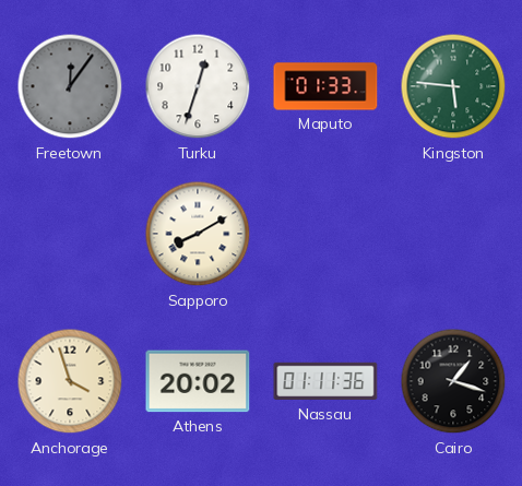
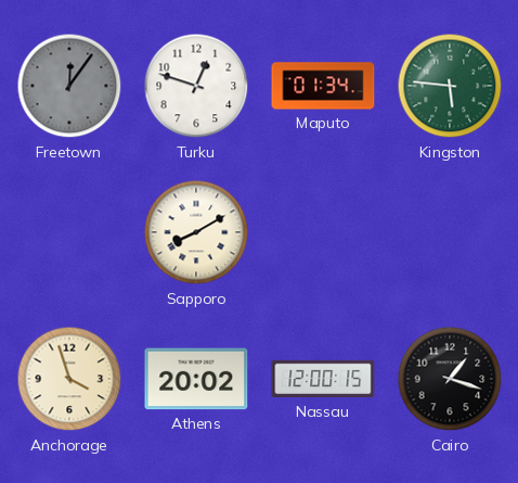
Turku: 12:33 -> 12:48 (196, 86)
Maputo: 01:33 -> 01:34 (323, 86)
Nassau: 01:11 -> 12:00 (323, 379)
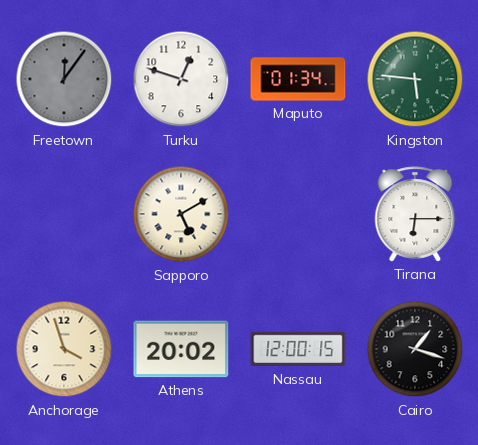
Sapporo: 8:10 -> 5:10 (181, 214)
Tirana: none -> 6:15 (415, 214)
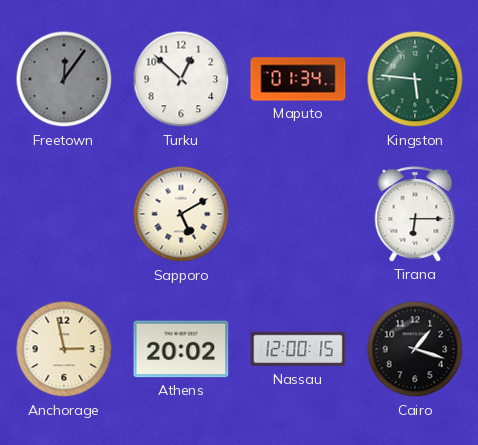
Turku: 12:48 -> 12:52 (181, 79)
Anchorage: 3:57 -> 2:58 (64, 349)
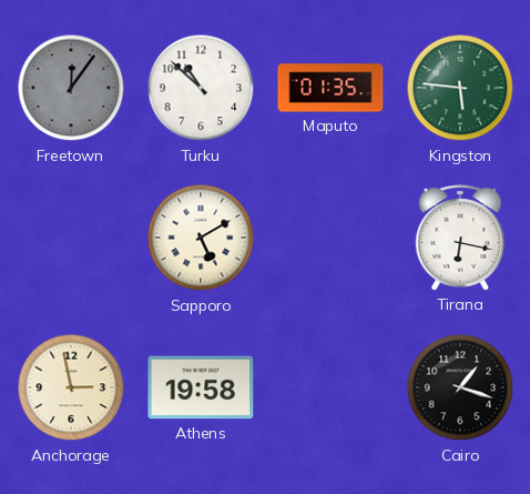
Turku: 12:52 -> 10:52 (201, 88)
Maputo: 01:34 -> 01:35 (330, 88)
Tirana: 6:15 -> 6:17 (460, 238)
Athens: 20:02 -> 19:58 (201, 387)
Nassau: 12:00 -> none (298, 349)
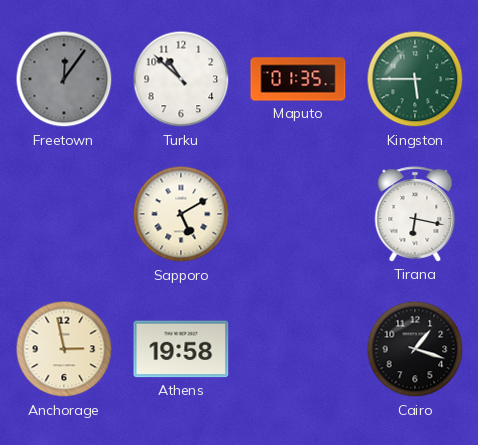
Kingston: 5:46 -> 5:45 (415, 79)
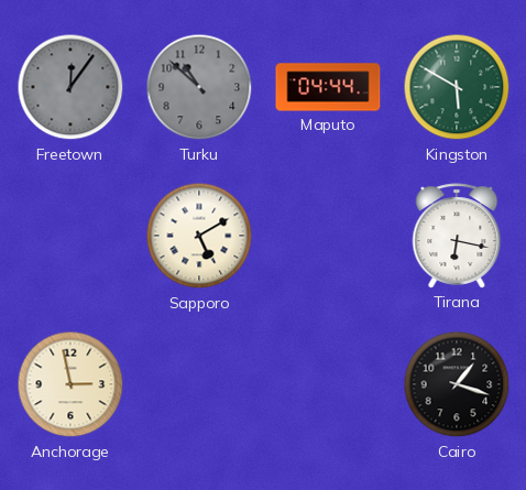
Turku dial: white -> grey (199, 87)
Maputo: 01:35 -> 04:44 (328, 87)
Kingston: 5:45 -> 5:50 (457, 87)
Athens: 19:58 -> none (181, 349)
